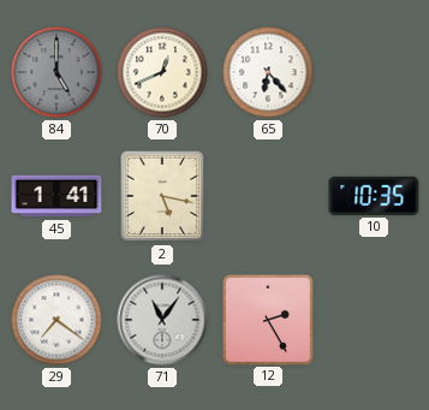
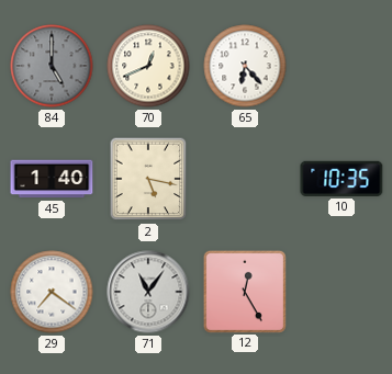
45: 1:41 -> 1:40 (52, 179)
12: 2:25 -> 12:25 (244, 291)
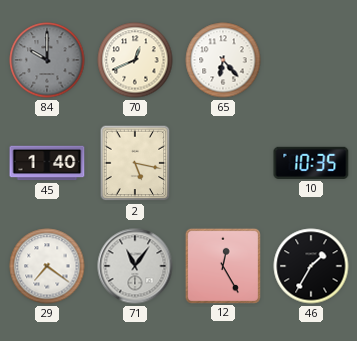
84: 5:00 -> 10:00 (47, 60)
46: none -> 1:35 (311, 266)
